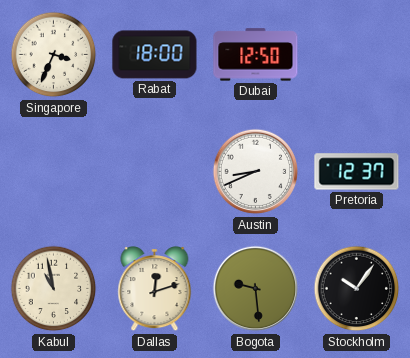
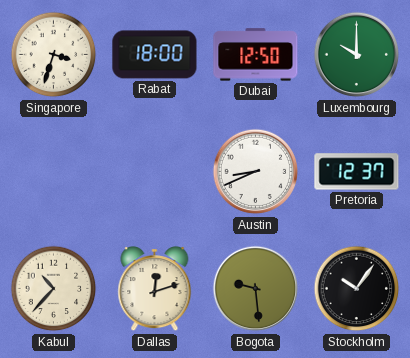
Singapore: 3:34 -> 3:33 (54, 55)
Luxembourg: none -> 10:00 (357, 55)
Kabul: 10:58 -> 10:37 (54, 289)
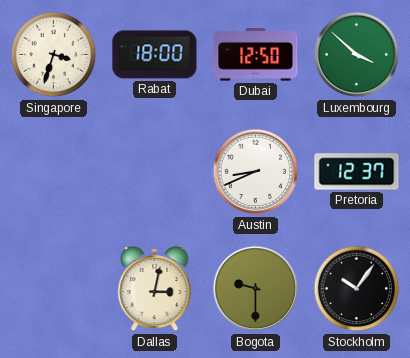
Luxembourg: 10:00 -> 3:52 (357, 55)
Kabul: 10:37 -> none (54, 289)
Dallas: 12:12 -> 3:02 (155, 290)
Bogota: 9:29 -> 9:30 (256, 289)
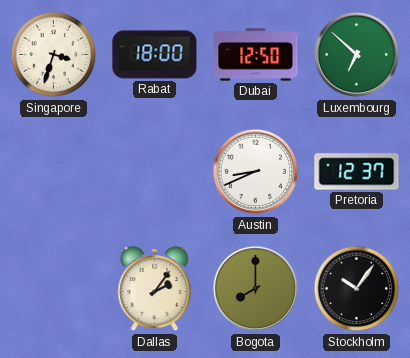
Luxembourg: 3:52 -> 6:52 (357, 55)
Dallas: 3:02 -> 2:06 (155, 290)
Bogota: 9:30 -> 8:00 (256, 289)
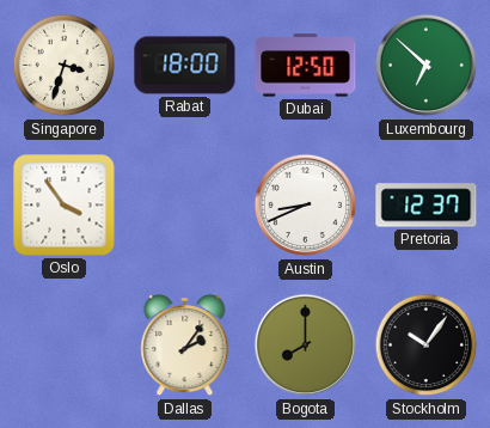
Oslo: none -> 3:54 (65, 206)
